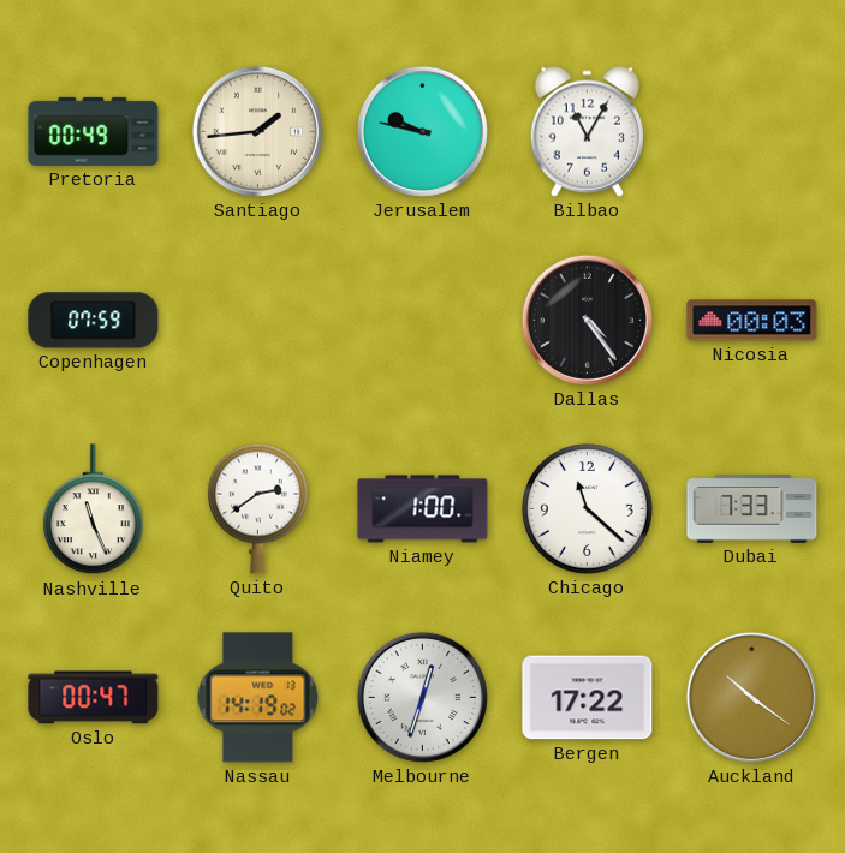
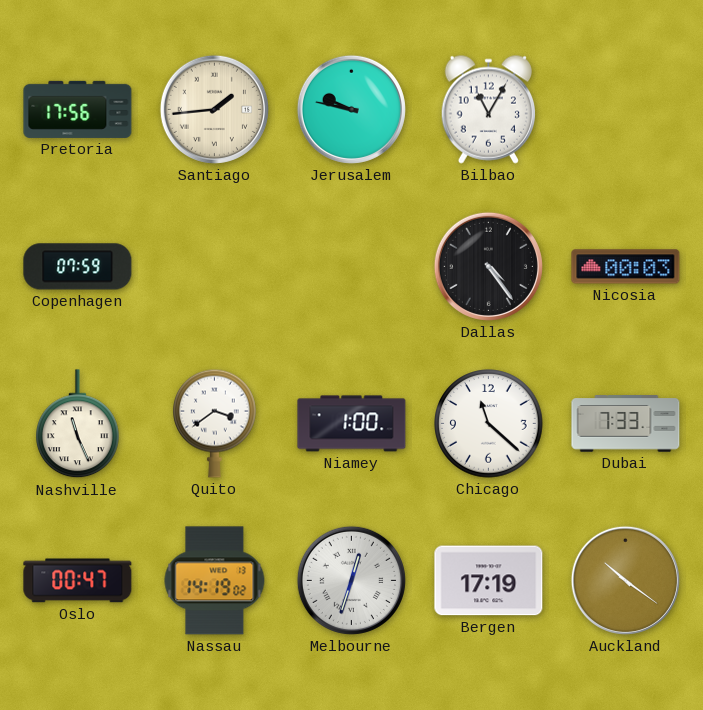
Pretoria: 00:49 -> 17:56 (78, 109)
Quito: 2:39 -> 3:39 (215, 423)
Bergen: 17:22 -> 17:19 (489, 581)
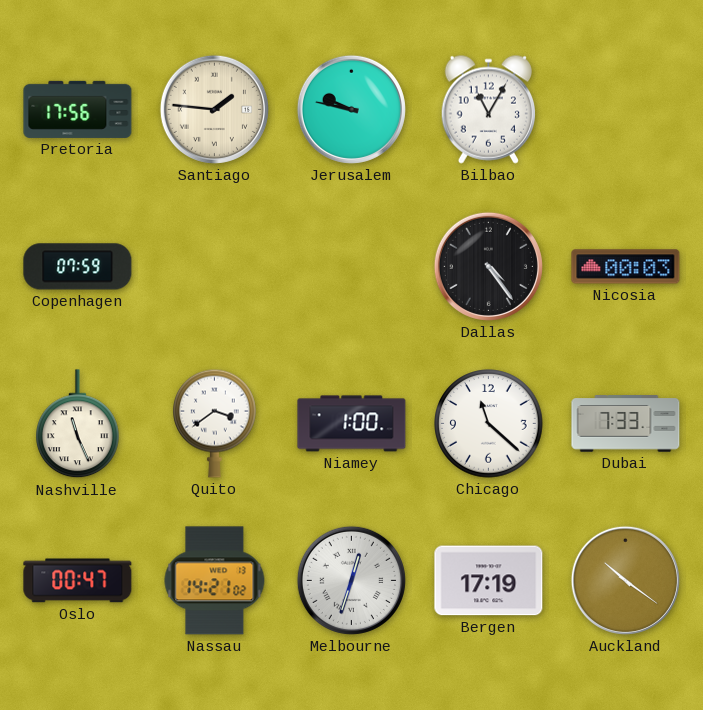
Santiago: 1:44 -> 1:46 (214, 109)
Nassau: 14:19 -> 14:21 (215, 581)
